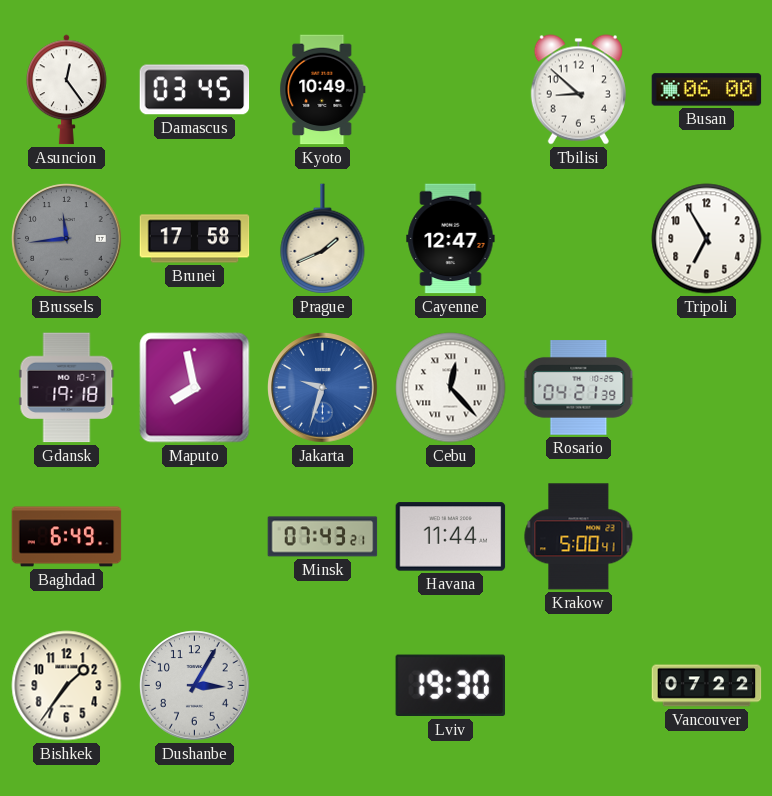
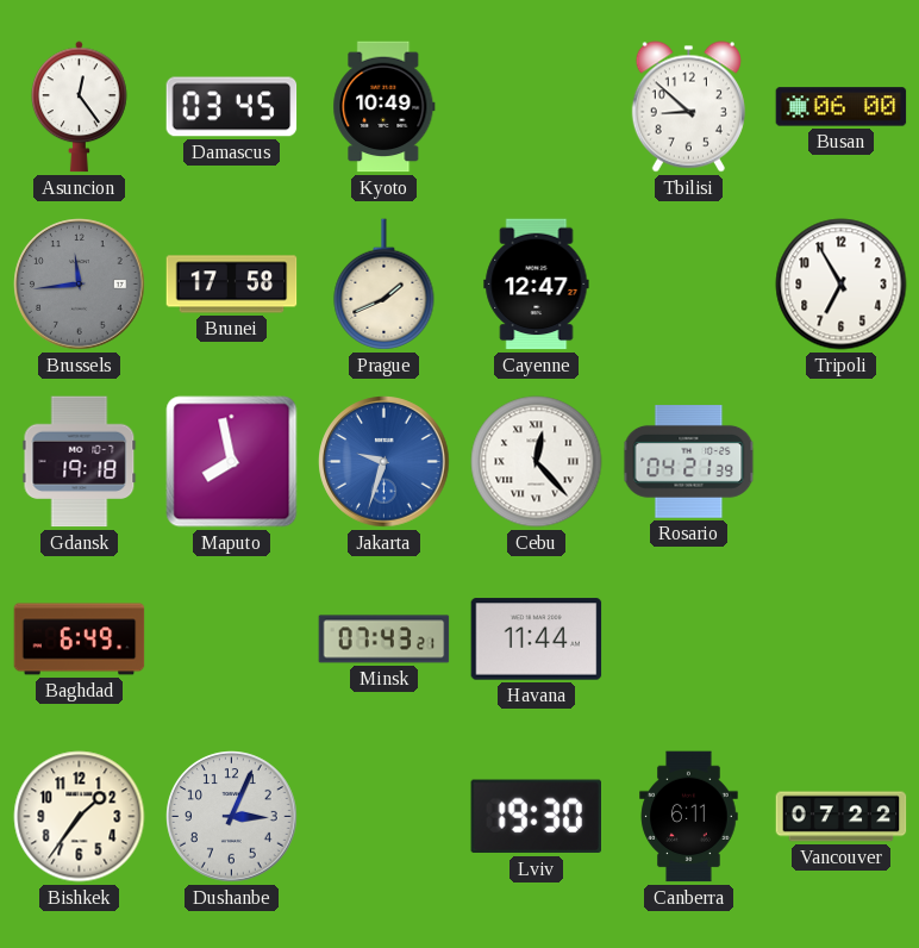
Krakow: 5:00 -> none (579, 537)
Dushanbe: 3:05 -> 3:04 (232, 817)
Canberra: none -> 6:11 (689, 817)
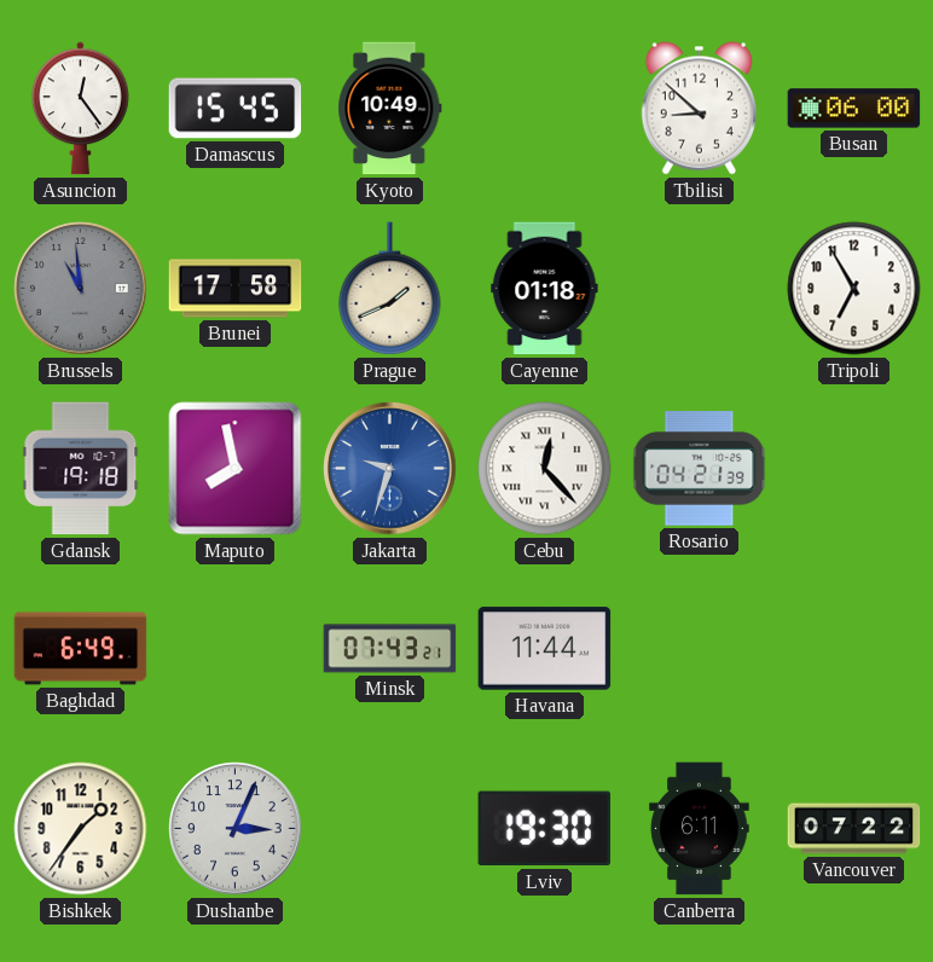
Damascus: 03:45 -> 15:45 (236, 109)
Brussels: 11:44 -> 10:59 (81, 289)
Cayenne: 12:47 -> 01:18 (545, 289)
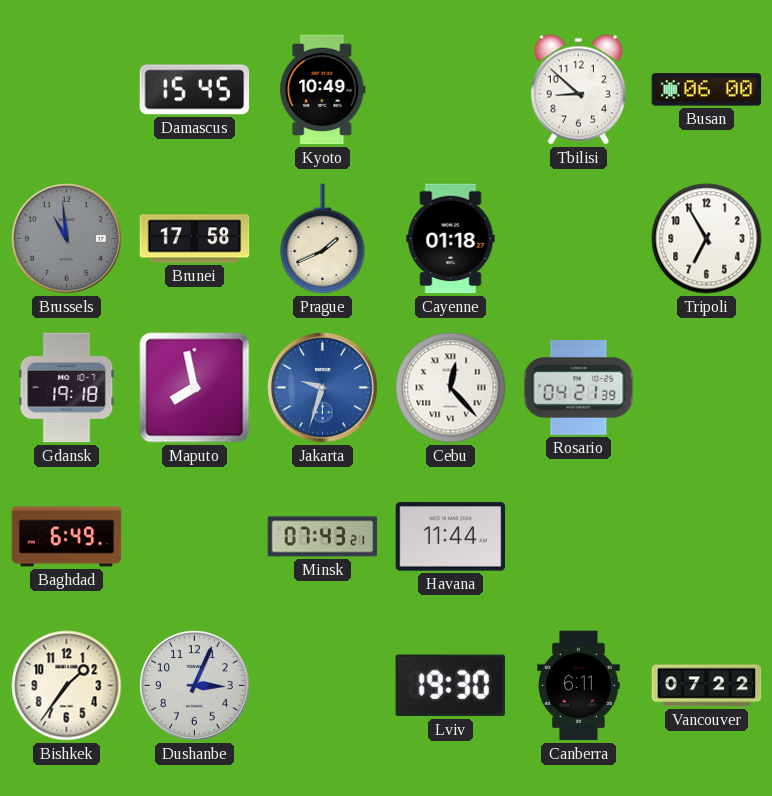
Asuncion: 12:24 -> none (81, 109)
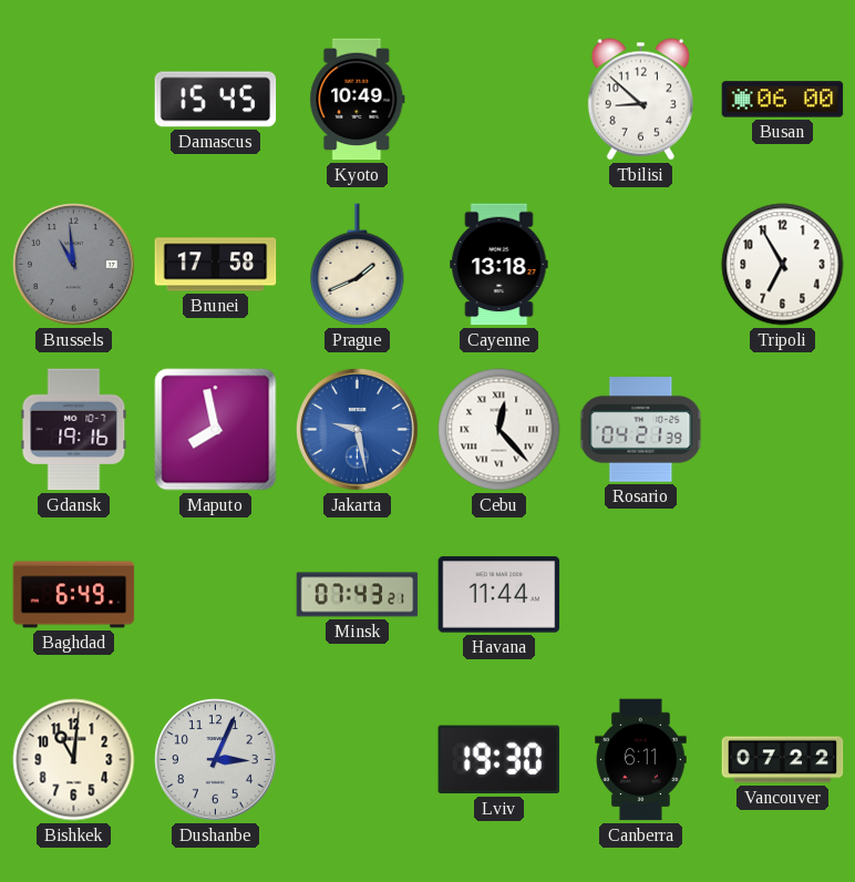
Cayenne: 01:18 -> 13:18 (499, 265)
Gdansk: 19:18 -> 19:16 (74, 430)
Jakarta: 9:33 -> 9:28 (358, 430)
Bishkek: 1:36 -> 11:01 (74, 760)
